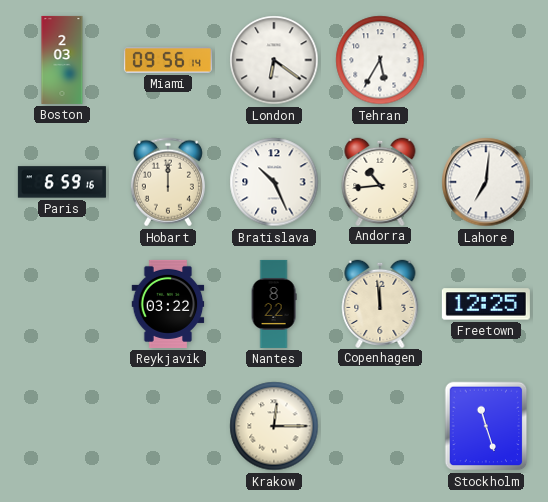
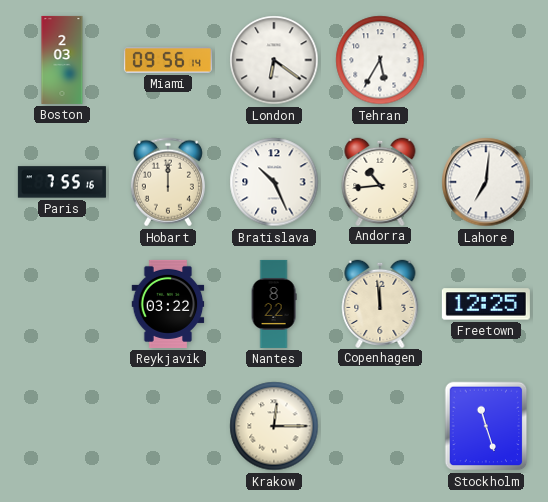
Paris: 6:59 -> 7:55 (62, 182)
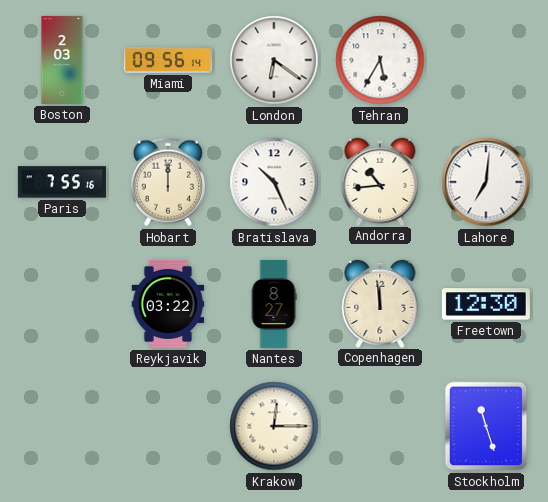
Nantes: 8:22 -> 8:27 (274, 304)
Freetown: 12:25 -> 12:30 (486, 304)
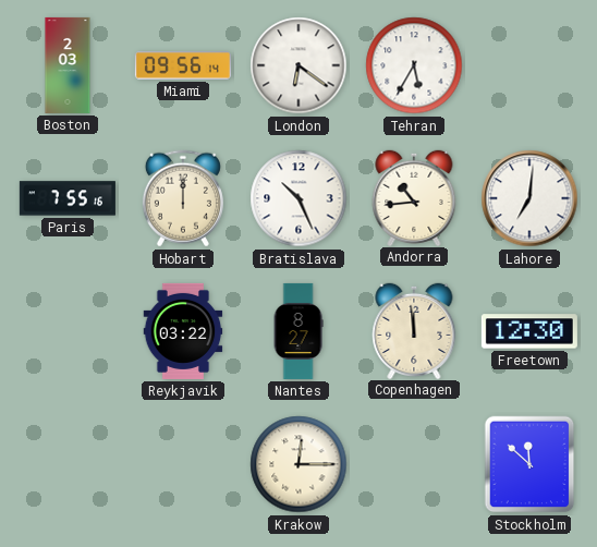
Stockholm: 11:27 -> 11:52 (529, 464)
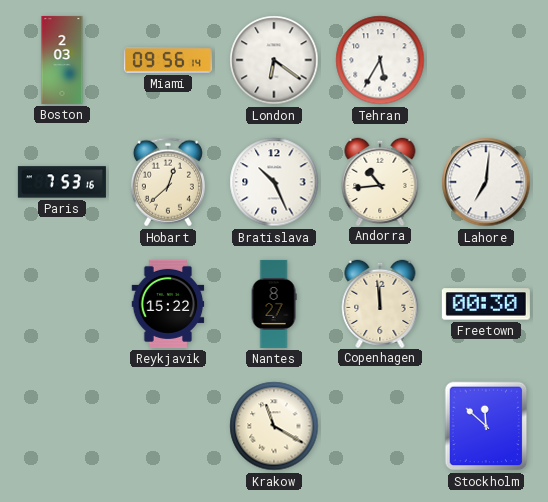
Paris: 7:55 -> 7:53 (62, 182)
Hobart: 12:00 -> 12:38 (168, 182)
Reykjavik: 03:22 -> 15:22 (168, 304)
Freetown: 12:30 -> 00:30 (486, 304)
Krakow: 12:15 -> 11:20 (274, 426)
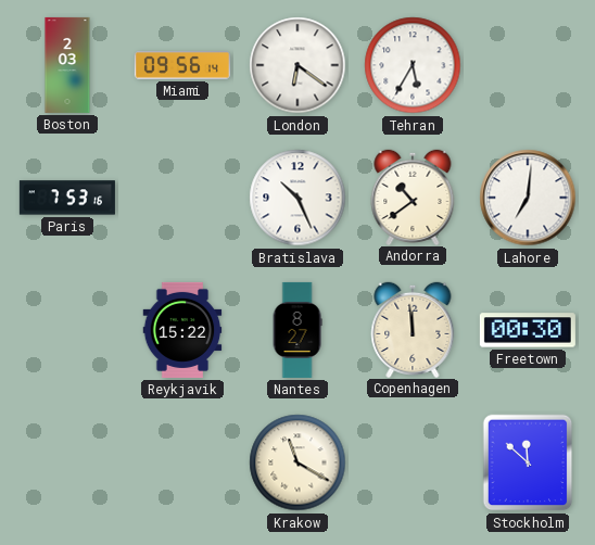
Hobart: 12:38 -> none (168, 182)
Andorra: 10:44 -> 10:39 (413, 197)
